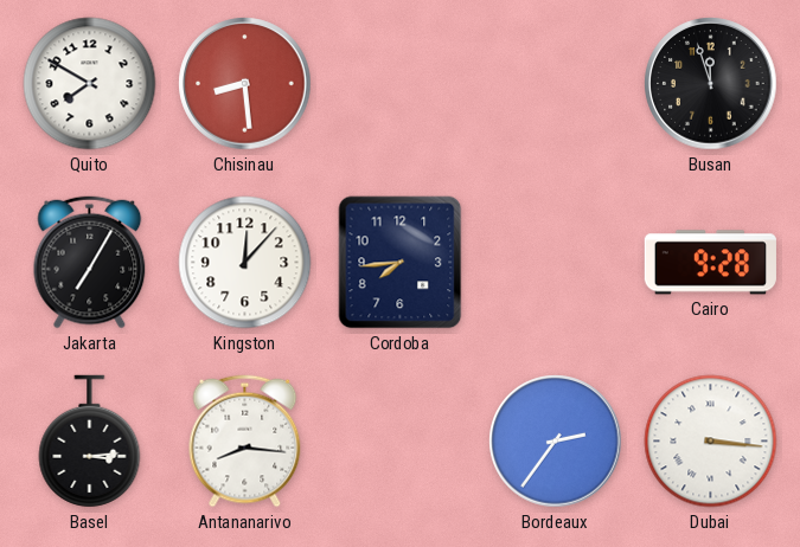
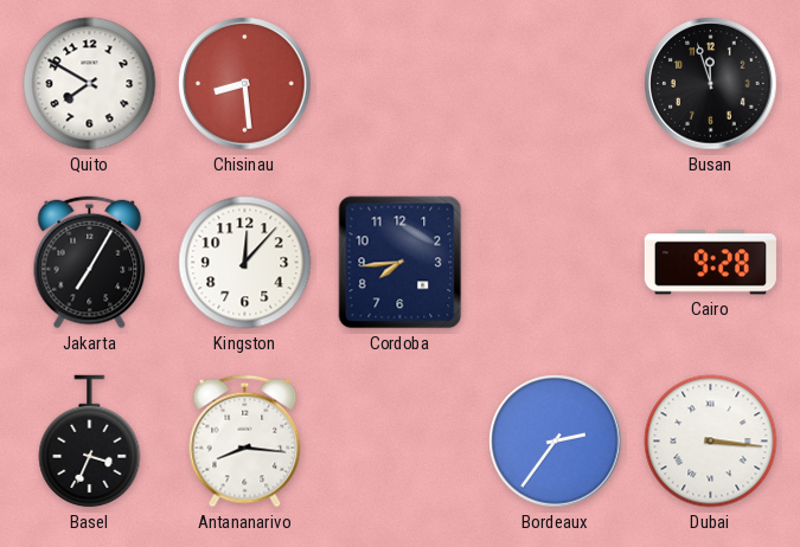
Basel: 3:14 -> 3:34 (90, 442)
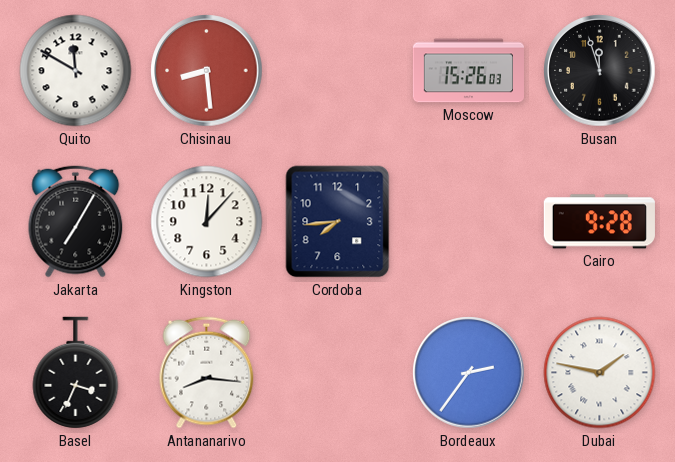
Quito: 7:50 -> 11:50 (76, 71)
Moscow: none -> 15:26 (468, 71)
Dubai: 3:16 -> 1:47 (600, 373)
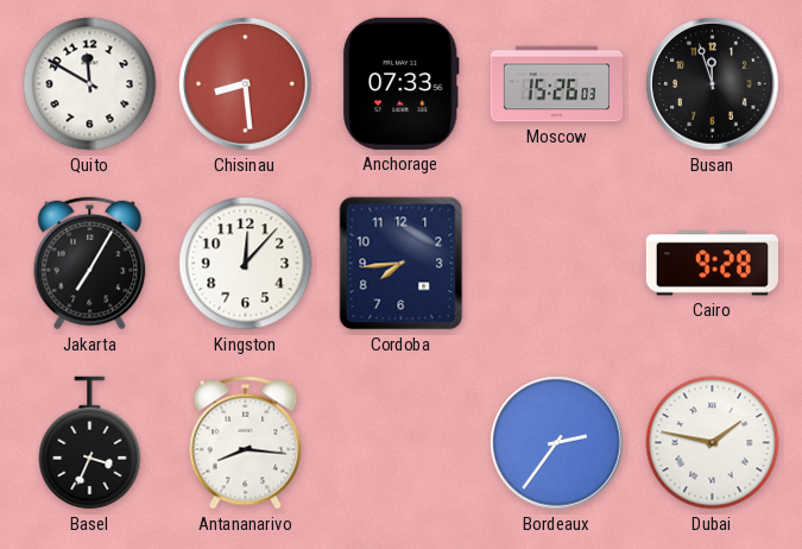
Anchorage: none -> 07:33 (400, 83)
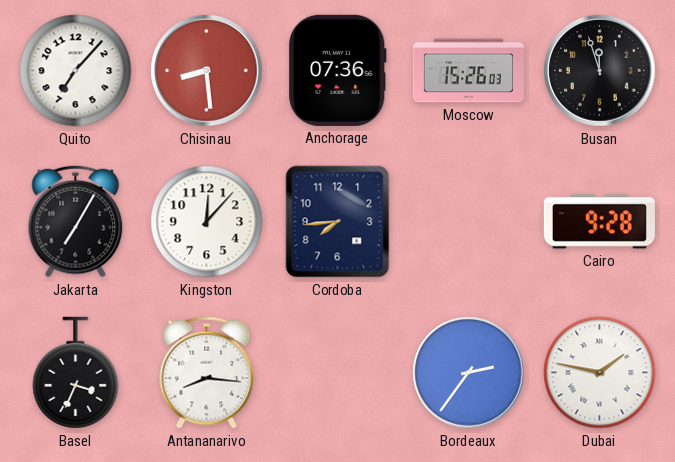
Quito: 11:50 -> 7:07 (76, 71)
Anchorage: 07:33 -> 07:36 (337, 70)
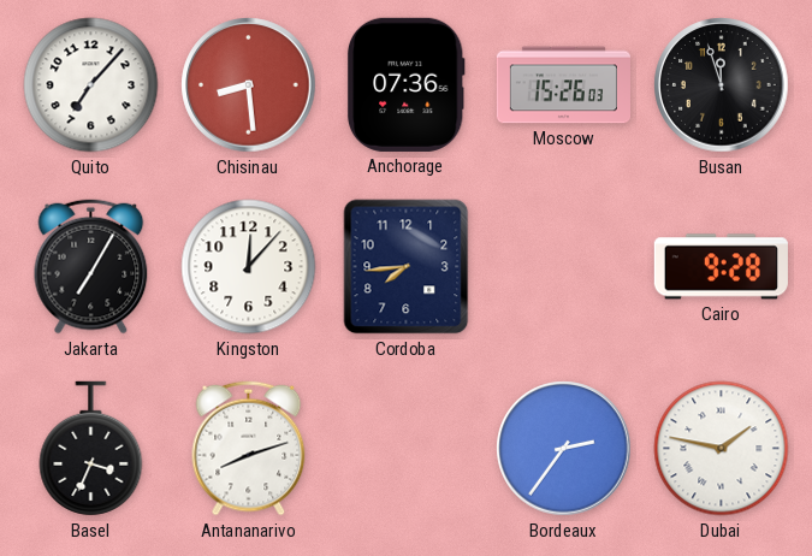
Antananarivo: 8:16 -> 8:12 (249, 449)
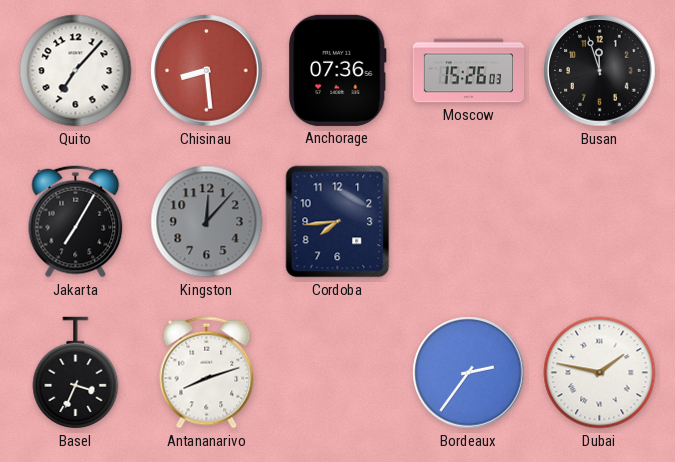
Kingston dial: white -> grey (207, 222)
Cairo: 9:28 -> none (721, 267)
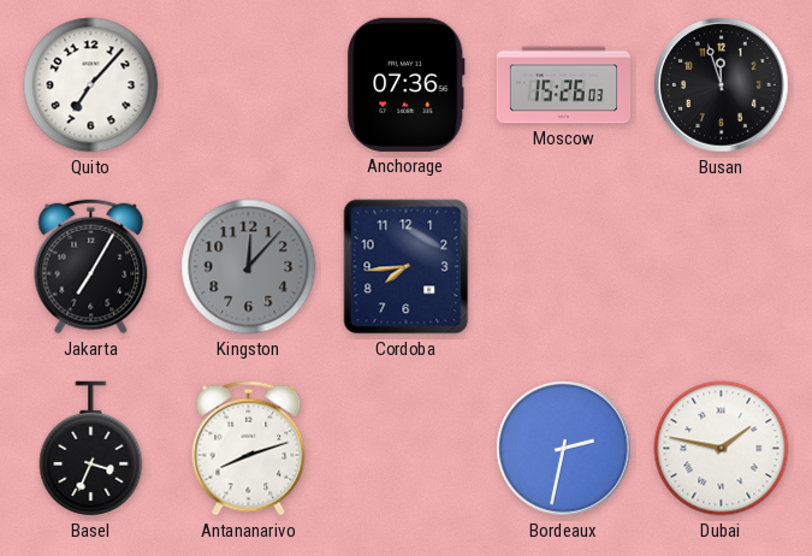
Chisinau: 8:29 -> none (207, 71)
Bordeaux: 2:36 -> 2:32 (564, 449)
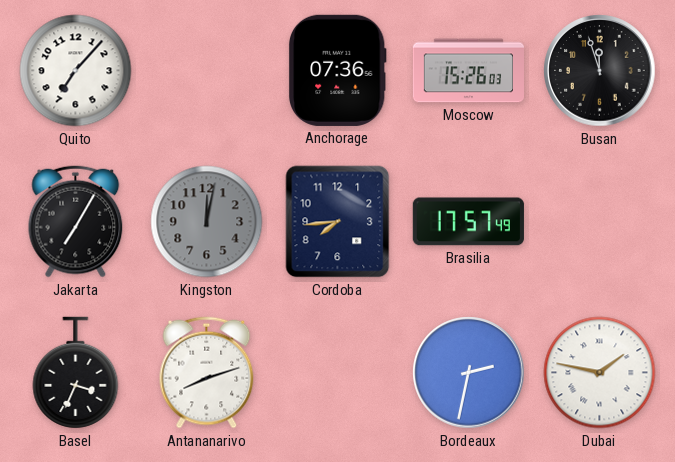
Kingston: 12:07 -> 12:02 (207, 222)
Brasilia: none -> 17:57 (468, 222)
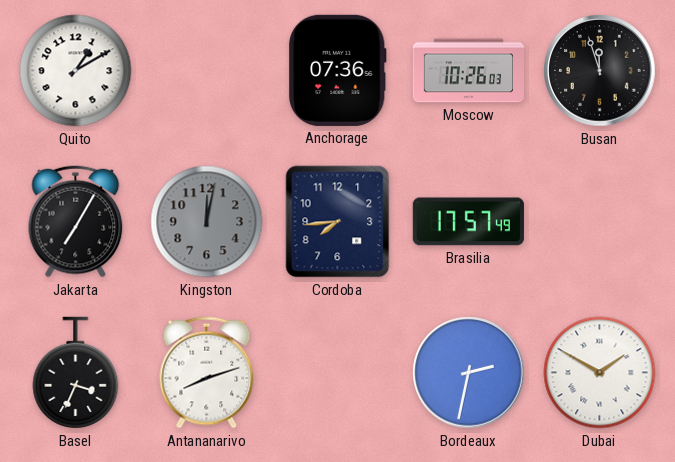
Quito: 7:07 -> 1:10 (76, 71)
Moscow: 15:26 -> 10:26 (468, 71)
Dubai: 1:47 -> 1:50 (600, 373)
